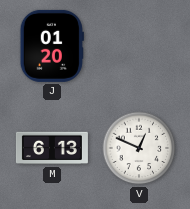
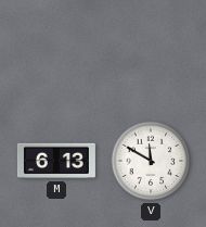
J: 01:20 -> none (52, 46)
V: 12:49 -> 11:50 (151, 161)
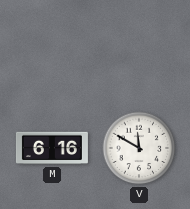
M: 6:13 -> 6:16 (52, 148)
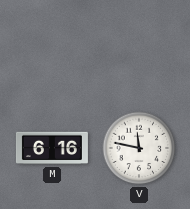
V: 11:50 -> 11:47 (139, 148)
